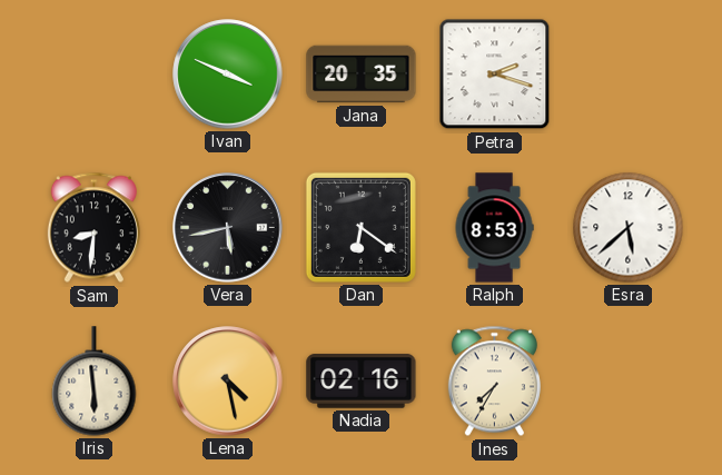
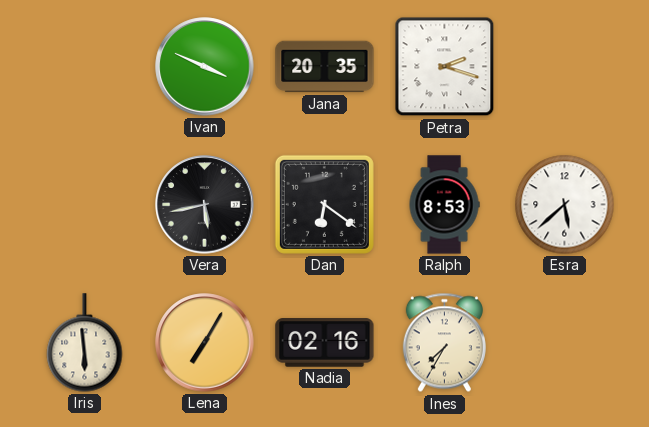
Sam: 8:31 -> none (93, 228)
Lena: 4:28 -> 7:05 (205, 343)
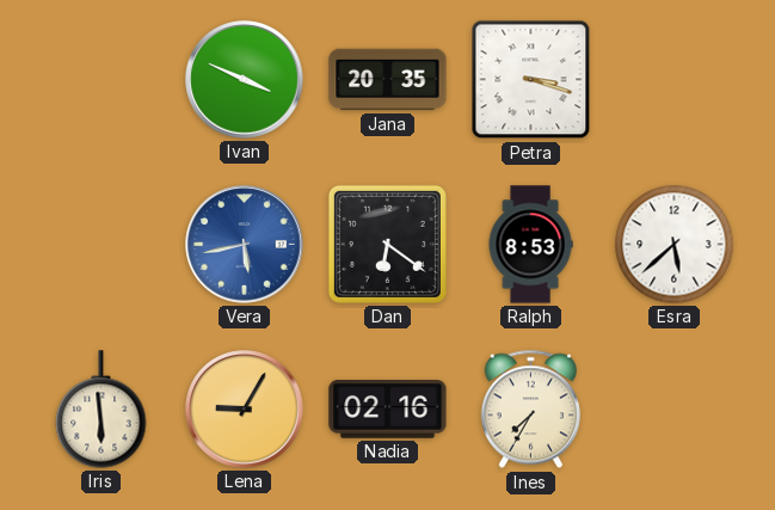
Petra: 2:18 -> 3:18 (531, 80)
Vera dial: black -> blue (245, 245)
Lena: 7:05 -> 9:05 (245, 410)
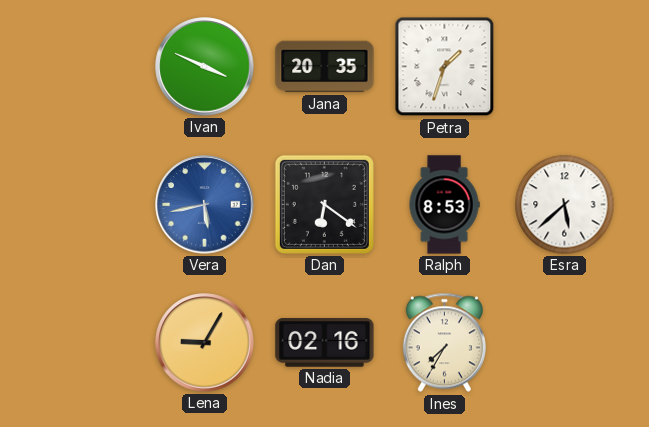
Petra: 3:18 -> 1:33 (445, 67)
Iris: 5:59 -> none (102, 410)
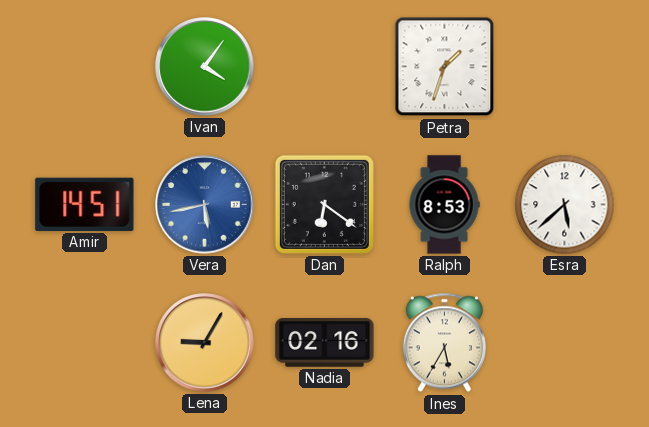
Ivan: 3:49 -> 4:06 (205, 67)
Jana: 20:35 -> none (325, 67)
Amir: none -> 14:51 (85, 204)
Ines: 7:35 -> 5:35 (444, 343)
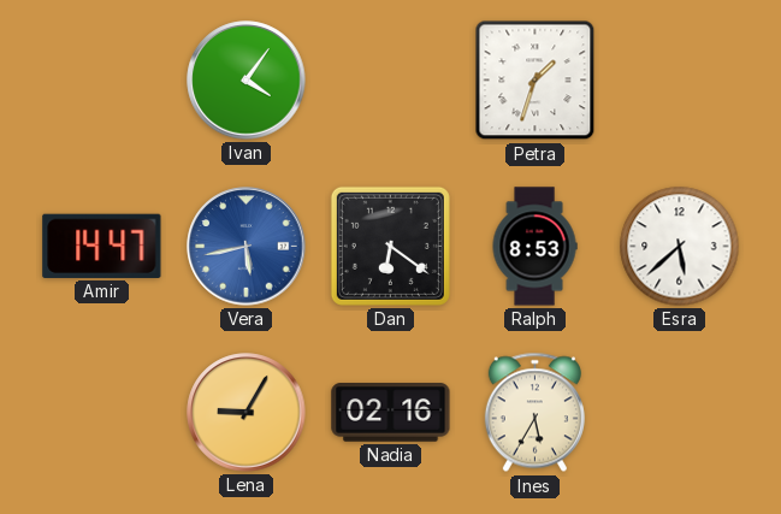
Amir: 14:51 -> 14:47 (102, 246)
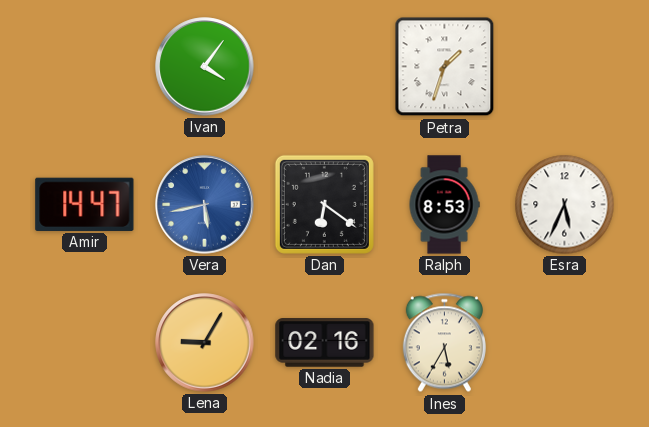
Esra: 5:38 -> 5:34 (565, 205)
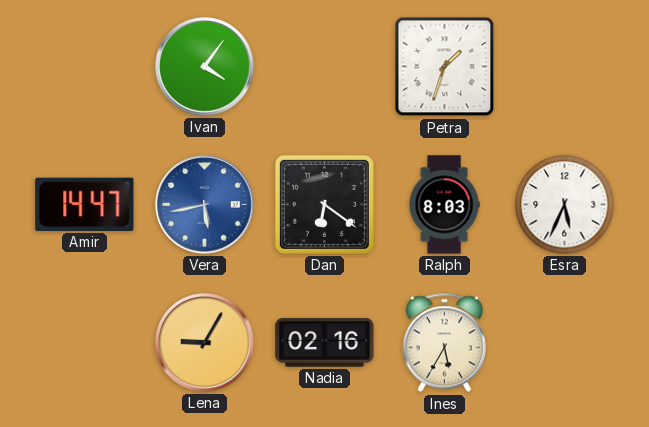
Ralph: 8:53 -> 8:03 (444, 205)
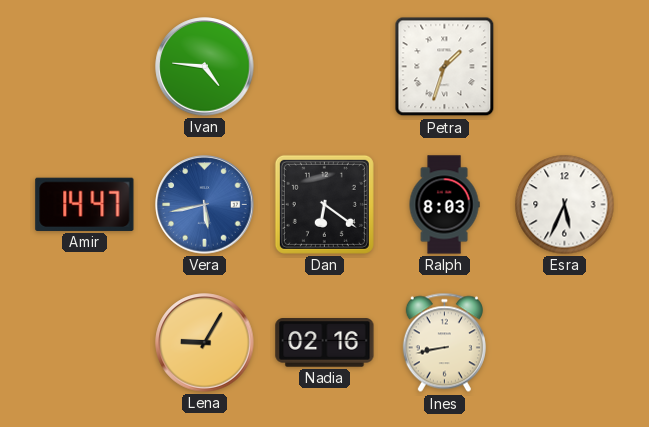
Ivan: 4:06 -> 4:46 (205, 67)
Ines: 5:35 -> 8:43 (444, 343)
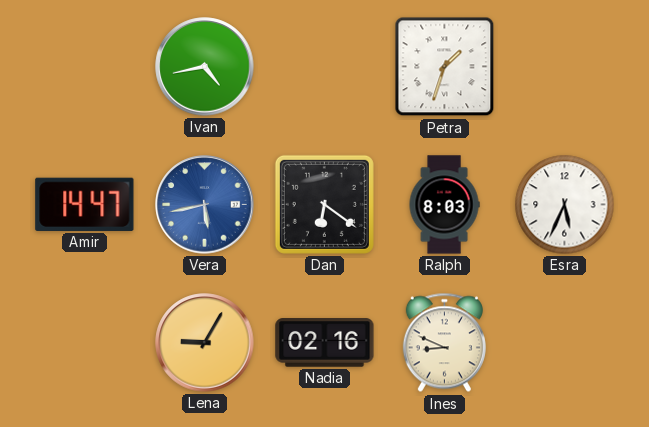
Ivan: 4:46 -> 4:43 (205, 67)
Ines: 8:43 -> 8:49 (444, 343)
